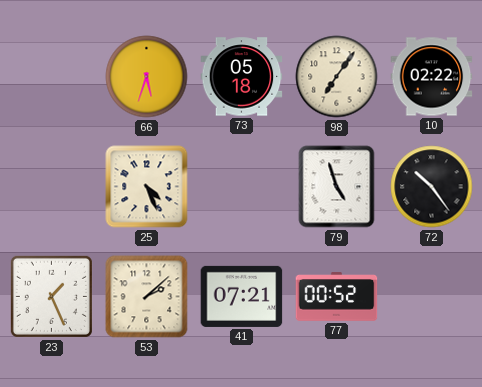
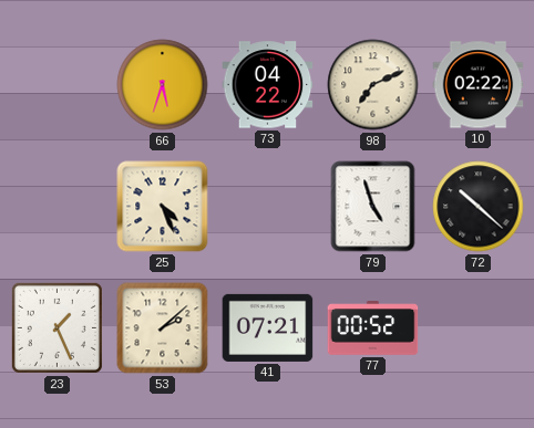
73: 05:18 -> 04:22 (268, 85)
98: 7:06 -> 7:11 (373, 85)
72: 10:24 -> 10:22 (479, 207)
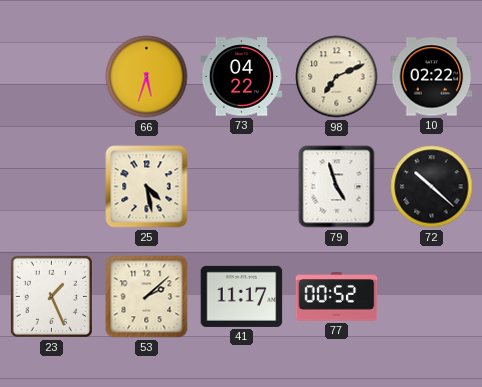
25: 4:26 -> 4:28 (147, 187)
41: 07:21 -> 11:17 (242, 296)
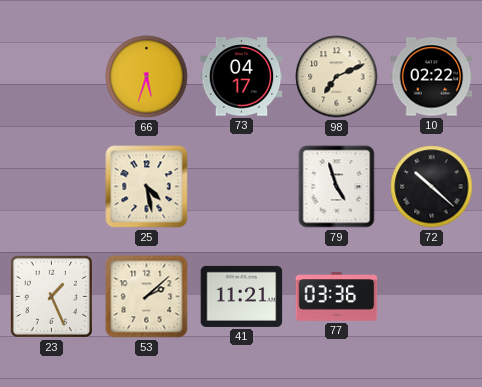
73: 04:22 -> 04:17 (242, 77)
41: 11:17 -> 11:21 (242, 296)
77: 00:52 -> 03:36 (337, 297)
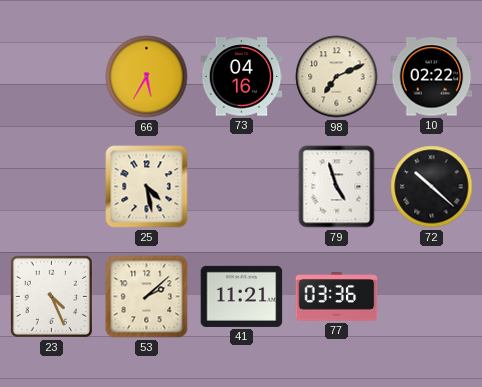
66: 5:33 -> 5:35 (147, 77)
73: 04:17 -> 04:16 (242, 77)
23: 1:26 -> 4:26 (51, 296)
